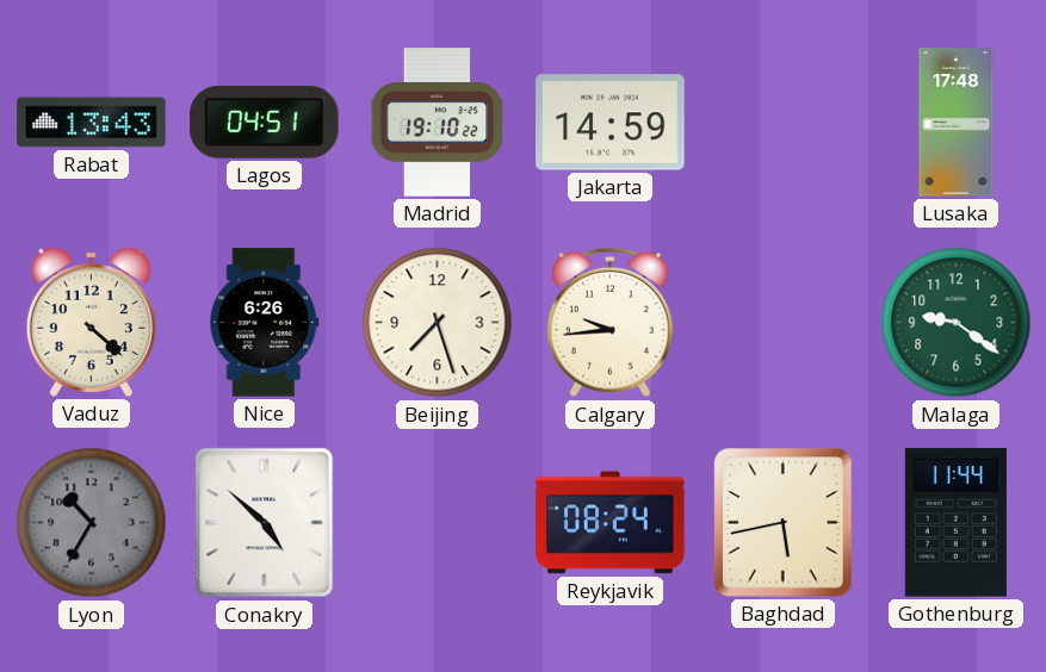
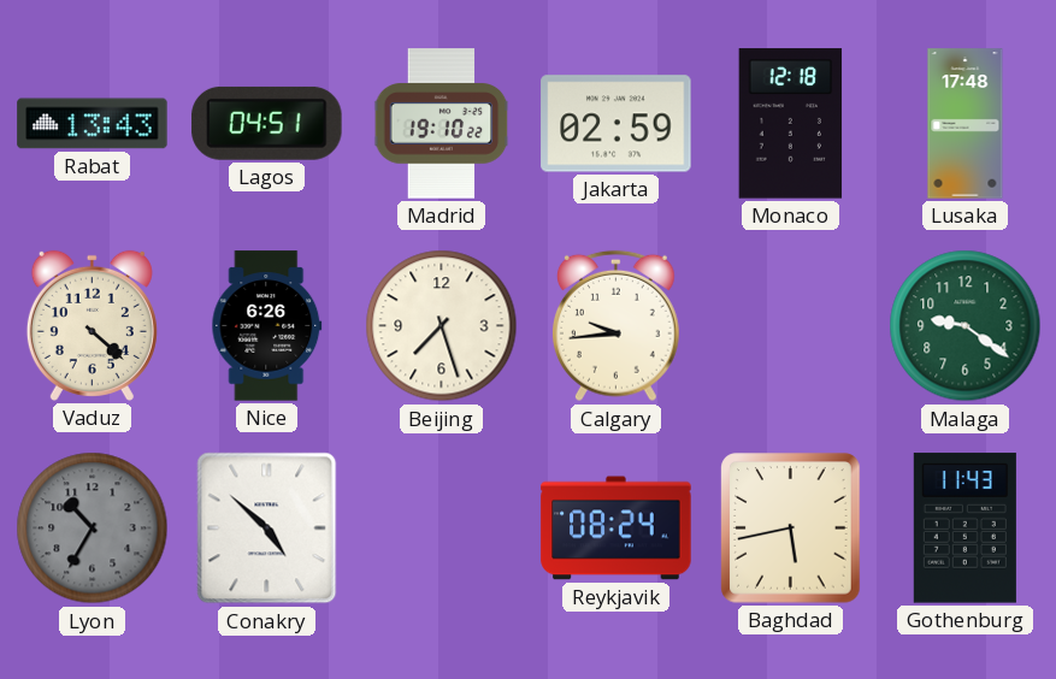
Jakarta: 14:59 -> 02:59 (617, 124)
Monaco: none -> 12:18 (791, 124)
Gothenburg: 11:44 -> 11:43 (964, 529)
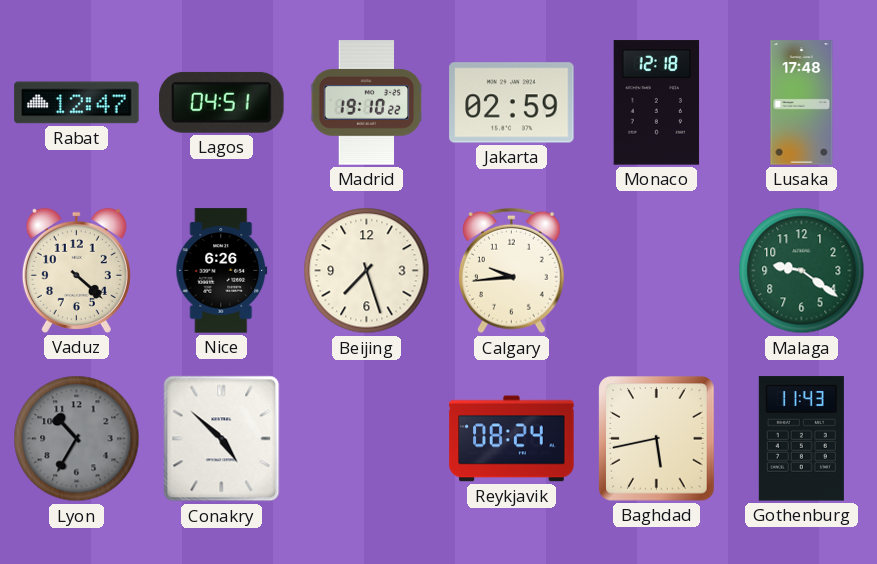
Rabat: 13:43 -> 12:47 (77, 103)
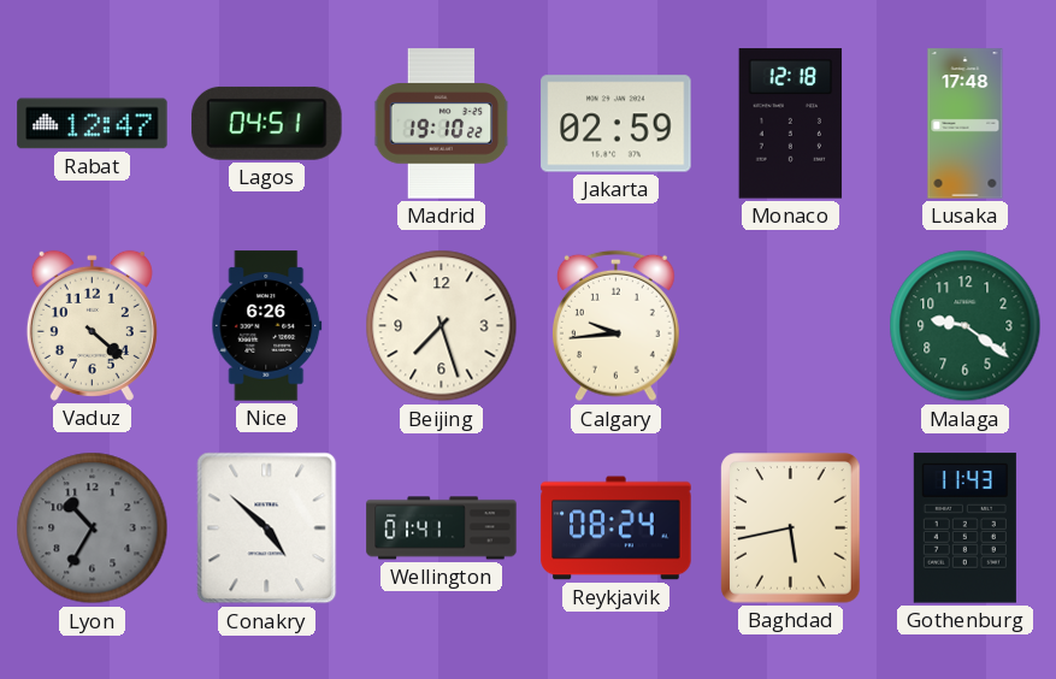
Wellington: none -> 01:41 (442, 529)
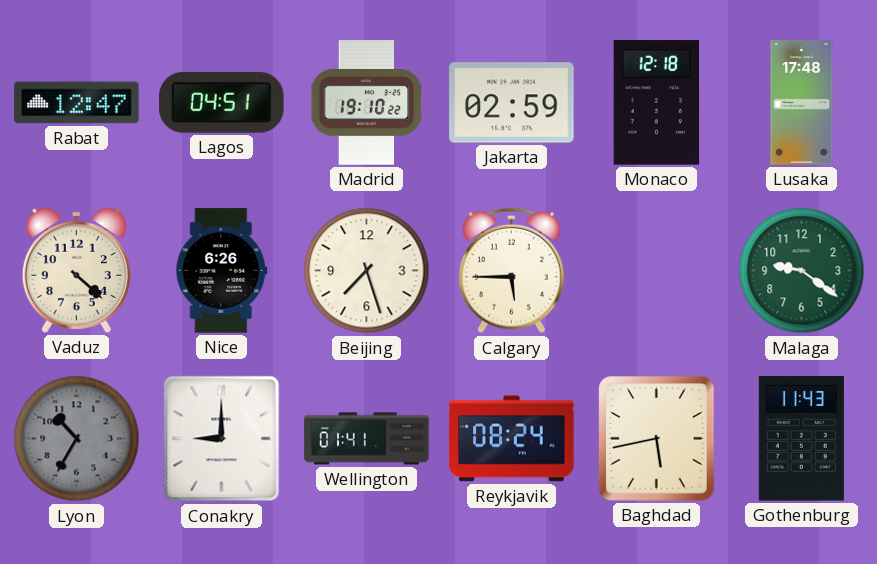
Calgary: 9:44 -> 5:45 (511, 271)
Conakry: 4:52 -> 9:00 (222, 439)
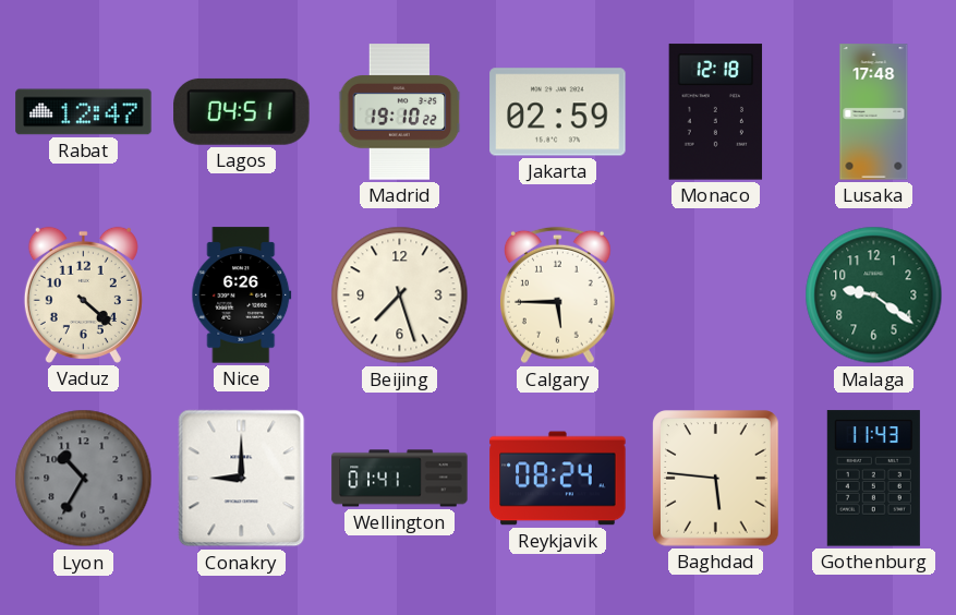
Baghdad: 5:43 -> 5:46 (716, 479)
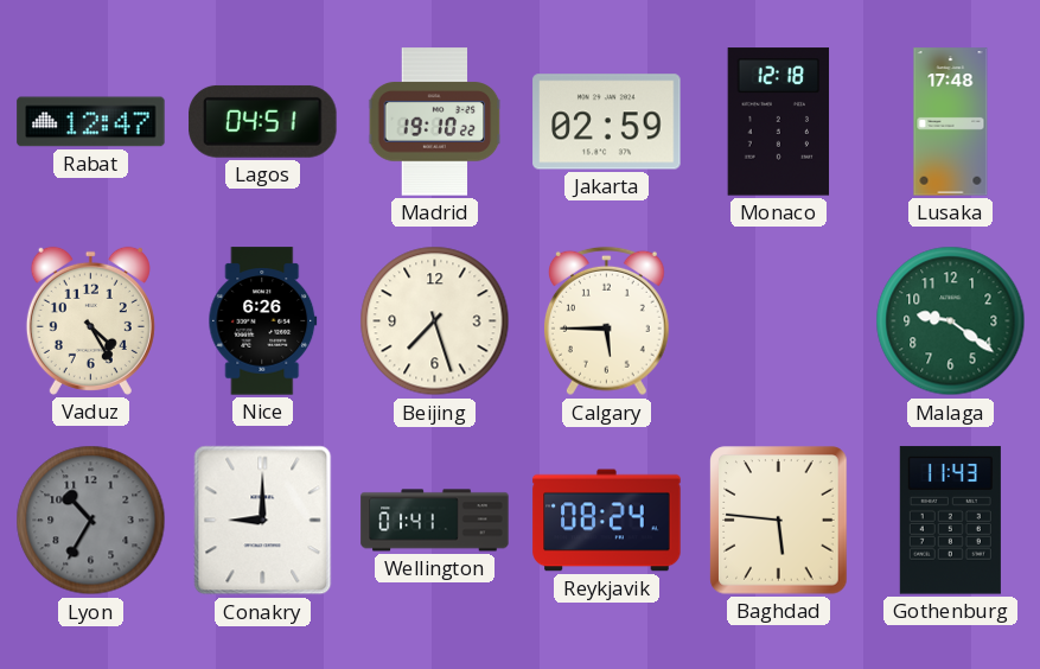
Vaduz: 4:22 -> 4:25 (90, 320)
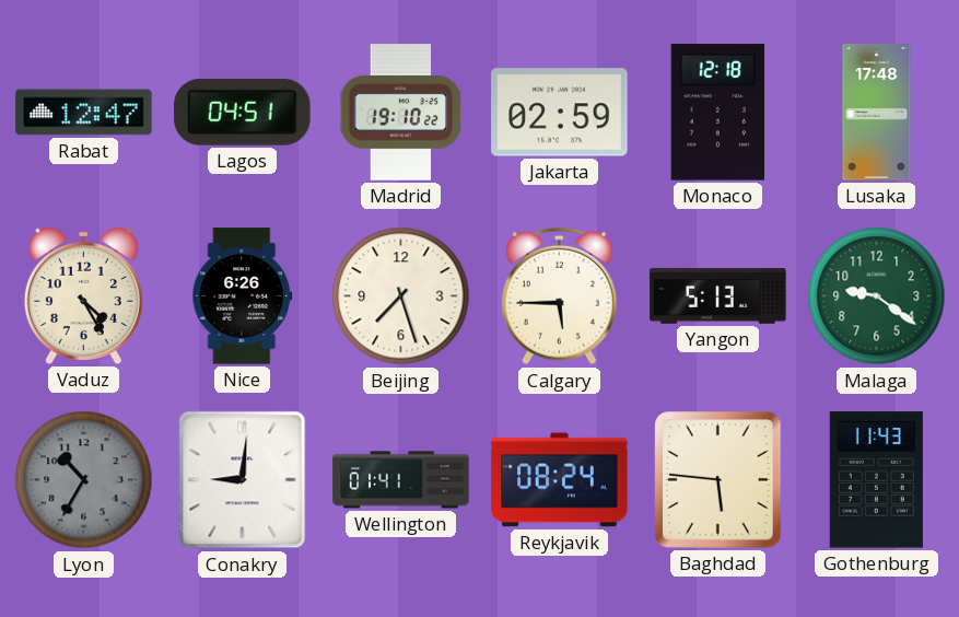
Yangon: none -> 5:13 (718, 295)
Conakry: 9:00 -> 9:01 (243, 480)
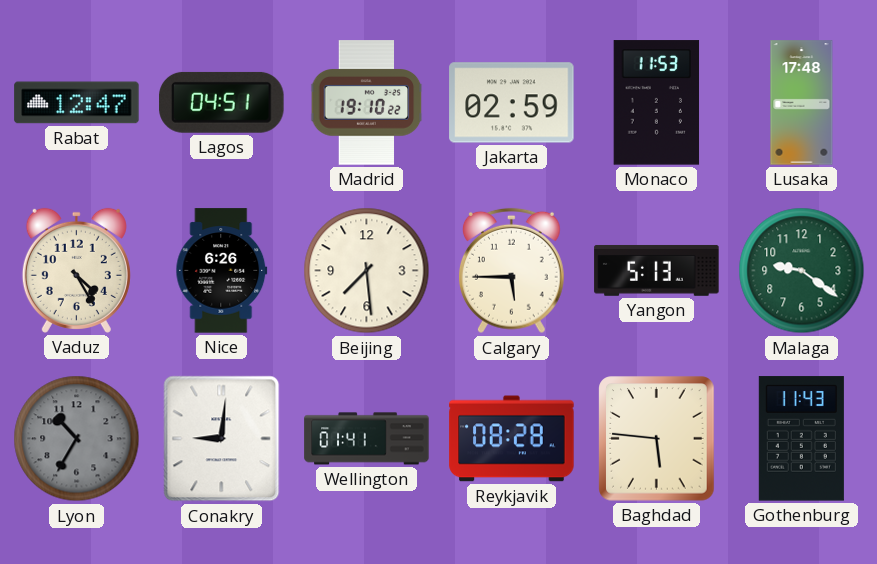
Monaco: 12:18 -> 11:53 (657, 103)
Beijing: 7:27 -> 7:29 (367, 271)
Reykjavik: 08:24 -> 08:28 (512, 439)
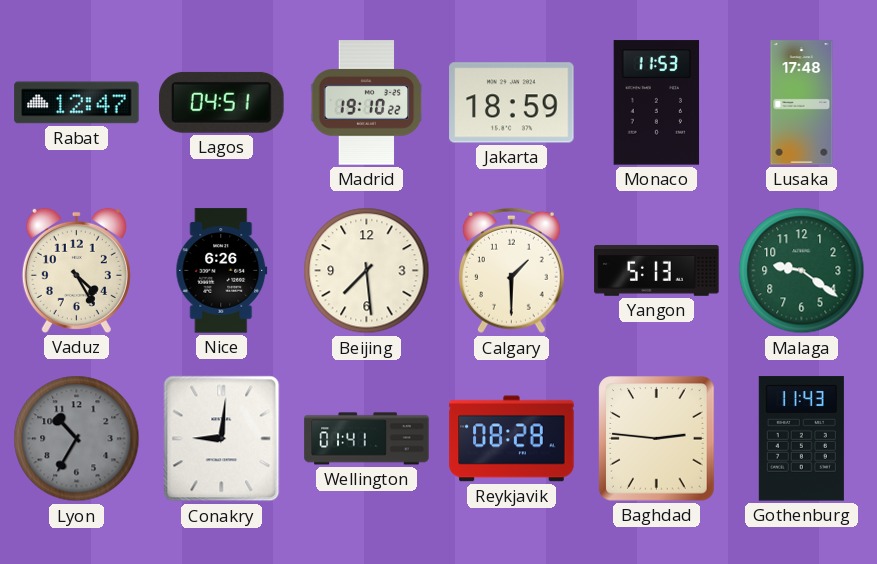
Jakarta: 02:59 -> 18:59 (512, 103)
Calgary: 5:45 -> 1:30 (511, 271)
Baghdad: 5:46 -> 2:46 (657, 439)
